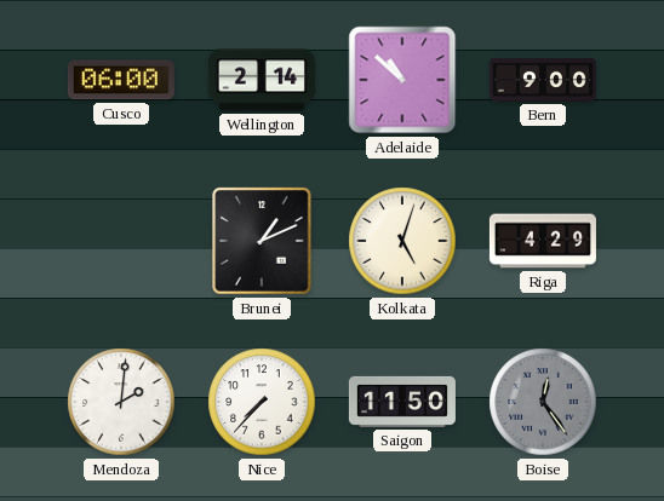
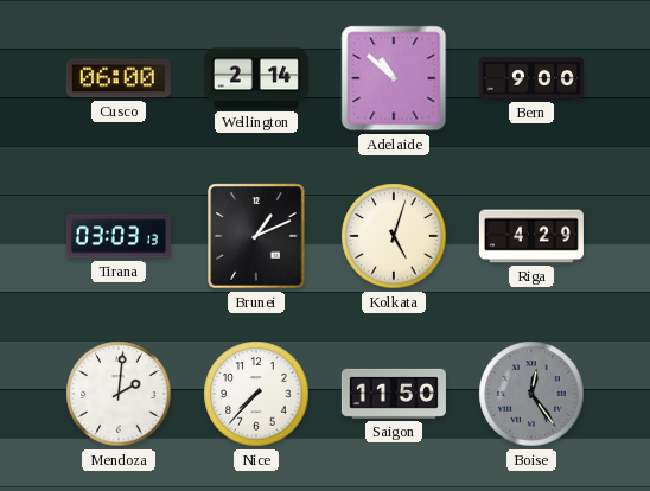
Tirana: none -> 03:03 (119, 236)
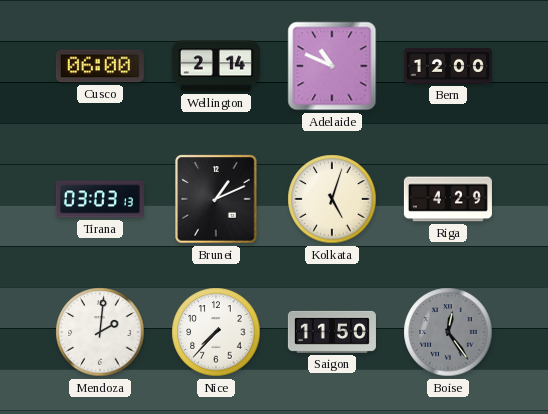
Adelaide: 10:52 -> 10:49 (332, 66)
Bern: 9:00 -> 12:00 (448, 66)
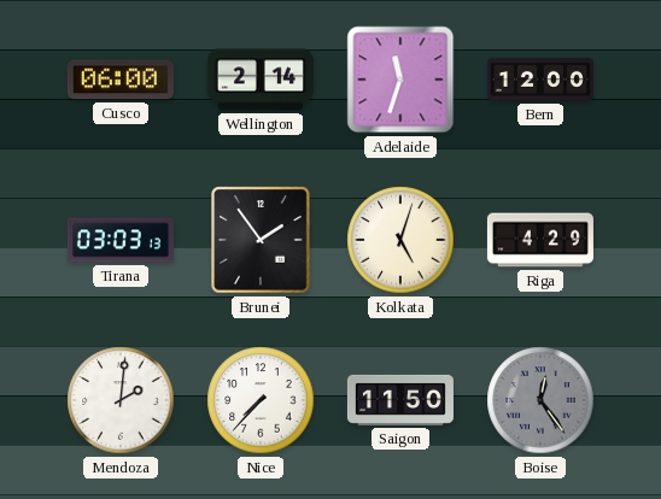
Adelaide: 10:49 -> 11:33 (400, 80)
Brunei: 1:11 -> 1:54 (261, 240)
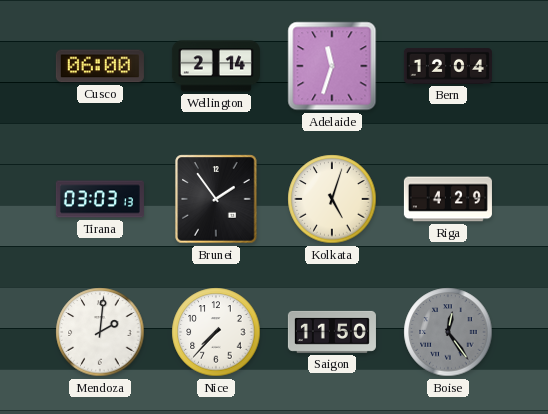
Bern: 12:00 -> 12:04 (448, 66)
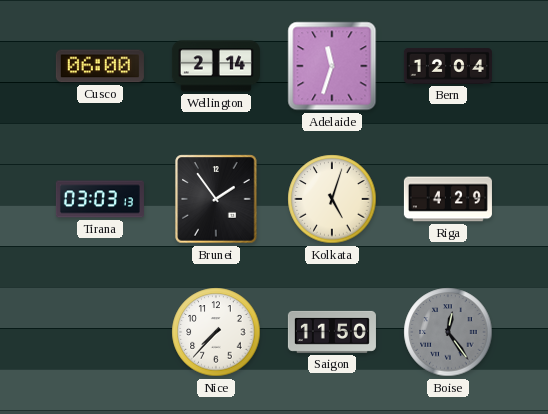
Mendoza: 2:01 -> none (100, 332)
